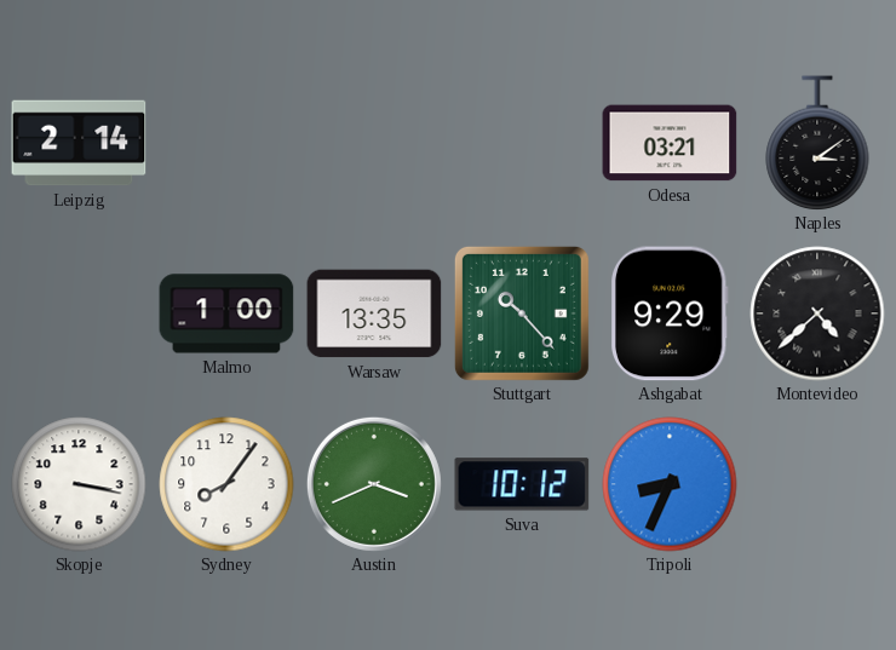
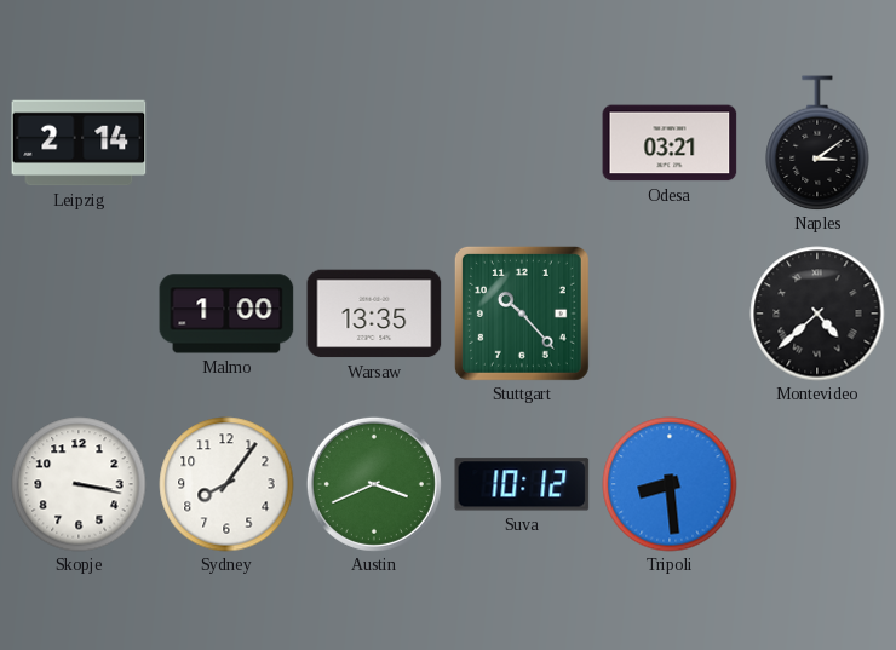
Ashgabat: 9:29 -> none (671, 314)
Tripoli: 8:34 -> 8:29 (670, 484)
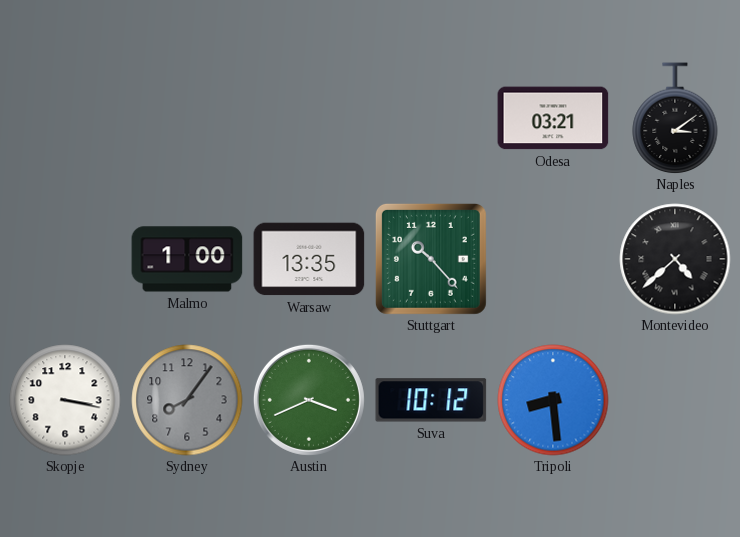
Leipzig: 2:14 -> none (79, 143)
Sydney dial: white -> grey (187, 400)
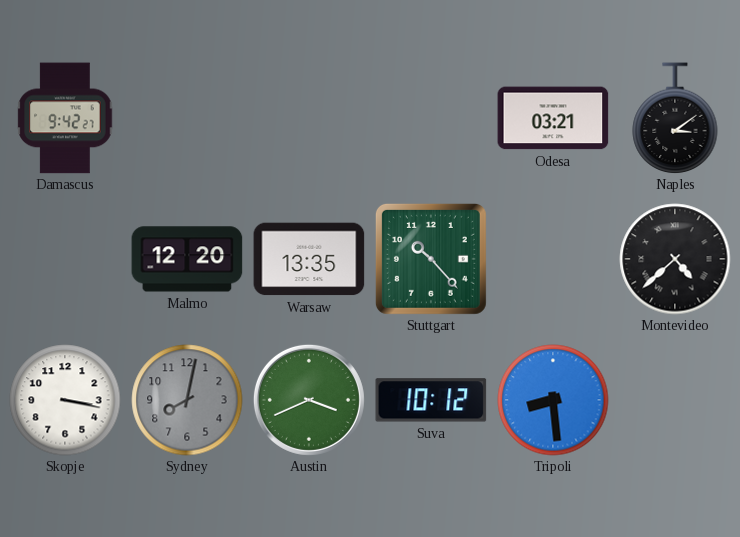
Damascus: none -> 9:42 (65, 118)
Malmo: 1:00 -> 12:20 (187, 259)
Sydney: 8:06 -> 8:02 (187, 400)
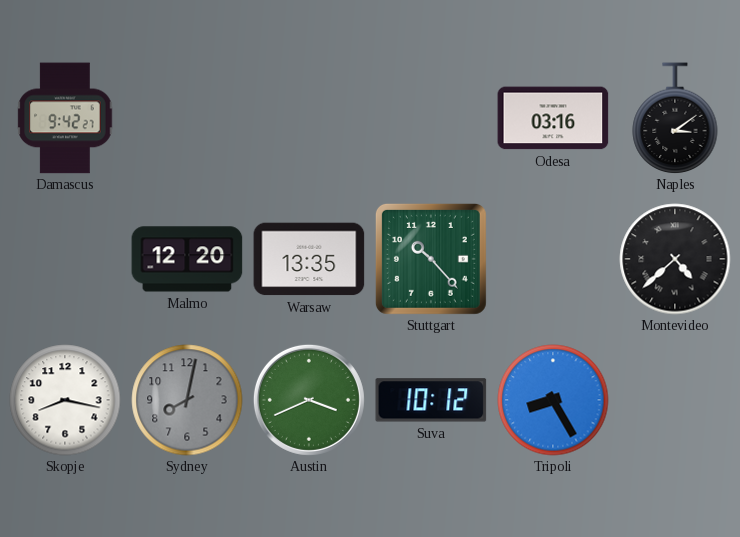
Odesa: 03:21 -> 03:16 (553, 118)
Skopje: 3:17 -> 8:17 (65, 400)
Tripoli: 8:29 -> 8:25 (553, 400)
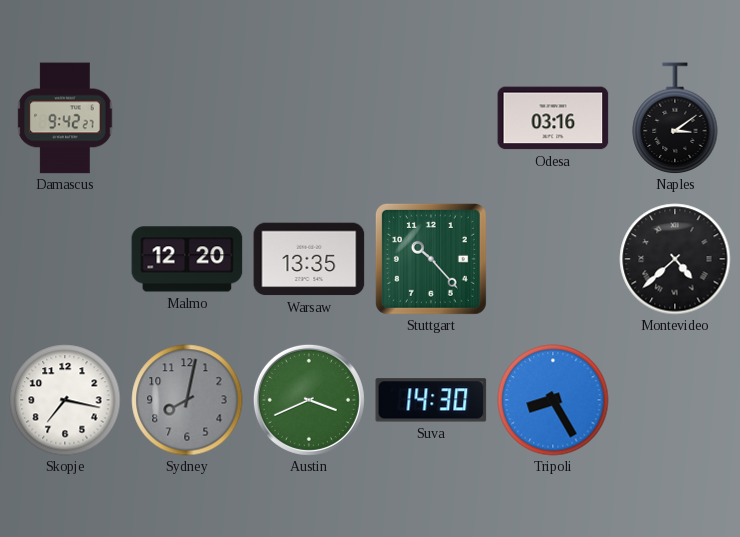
Skopje: 8:17 -> 7:17 (65, 400)
Suva: 10:12 -> 14:30 (431, 400)
